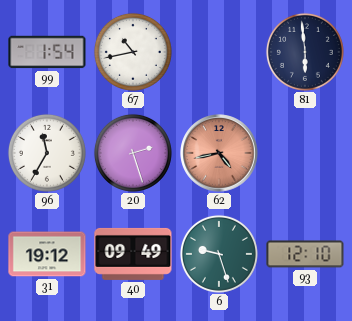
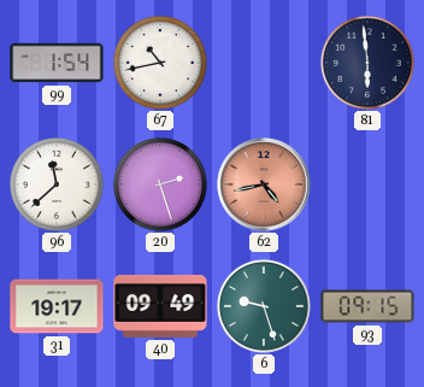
96: 11:35 -> 11:38 (57, 184)
31: 19:12 -> 19:17 (57, 306)
93: 12:10 -> 09:15 (367, 306)
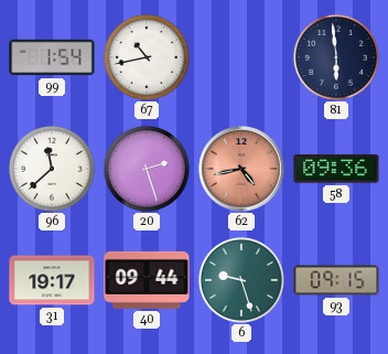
58: none -> 09:36 (336, 169)
40: 09:49 -> 09:44 (147, 280)
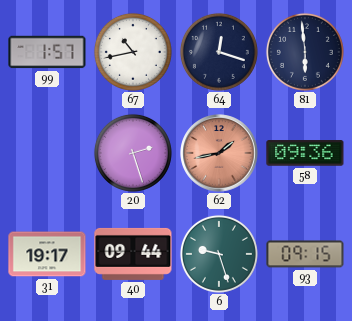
99: 1:54 -> 1:57 (47, 52)
64: none -> 12:18 (219, 52)
96: 11:38 -> none (52, 169)
62: 4:43 -> 1:43 (219, 153)
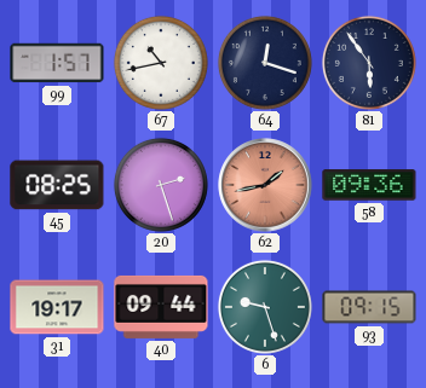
81: 5:59 -> 5:54 (369, 63)
45: none -> 08:25 (57, 185)
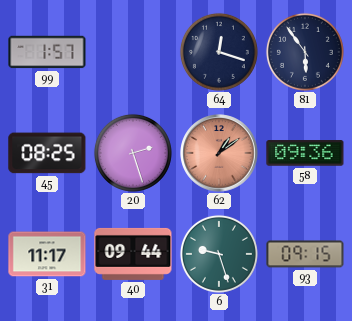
67: 10:43 -> none (161, 63)
62: 1:43 -> 1:09 (219, 153)
31: 19:17 -> 11:17 (47, 254)
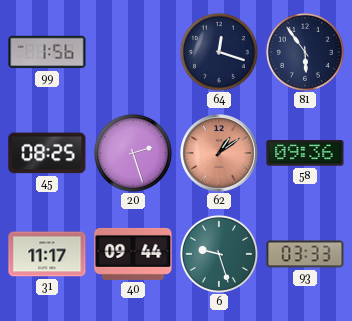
99: 1:57 -> 1:56 (47, 52)
93: 09:15 -> 03:33 (305, 254)
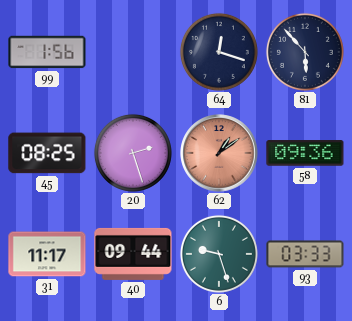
81: 5:54 -> 5:53 (305, 52)
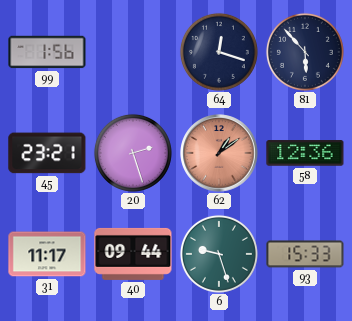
45: 08:25 -> 23:21 (47, 153)
58: 09:36 -> 12:36 (305, 153)
93: 03:33 -> 15:33 (305, 254)
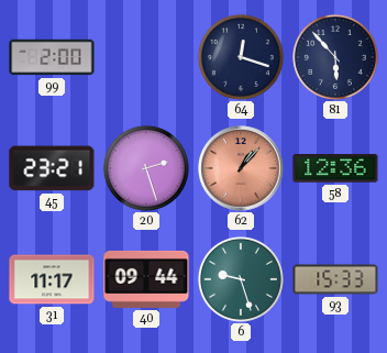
99: 1:56 -> 2:00 (52, 57)
62: 1:09 -> 1:07 (241, 168)
